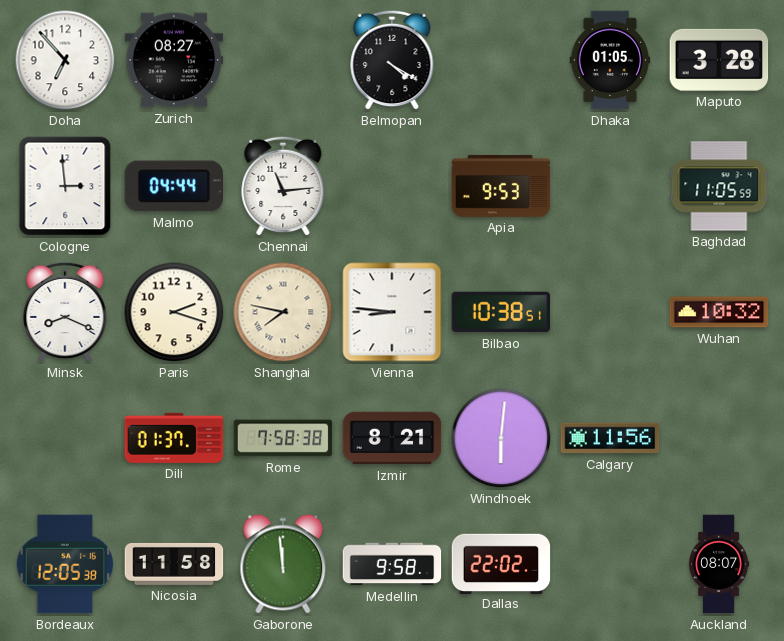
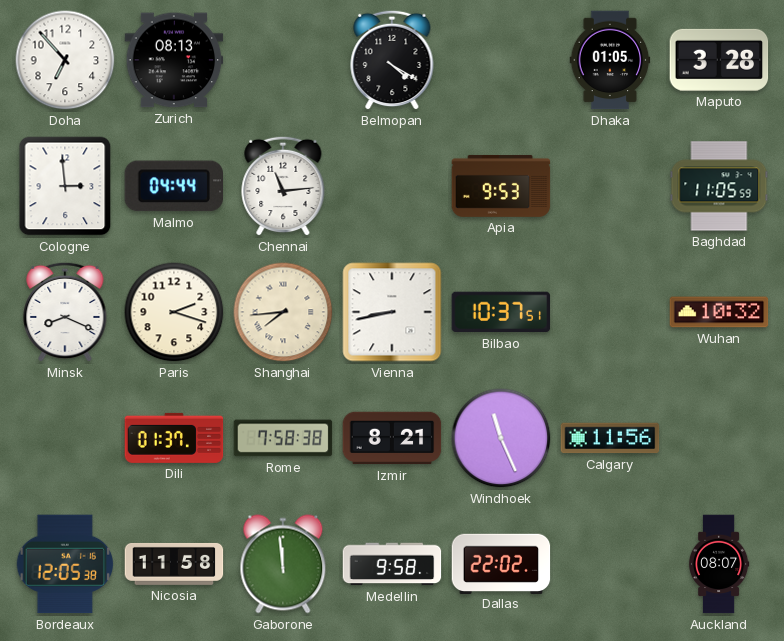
Zurich: 08:27 -> 08:13 (174, 60)
Shanghai: 7:47 -> 7:44 (283, 312)
Vienna: 8:46 -> 8:43 (392, 312)
Bilbao: 10:38 -> 10:37 (501, 312)
Windhoek: 6:01 -> 11:26 (501, 438)
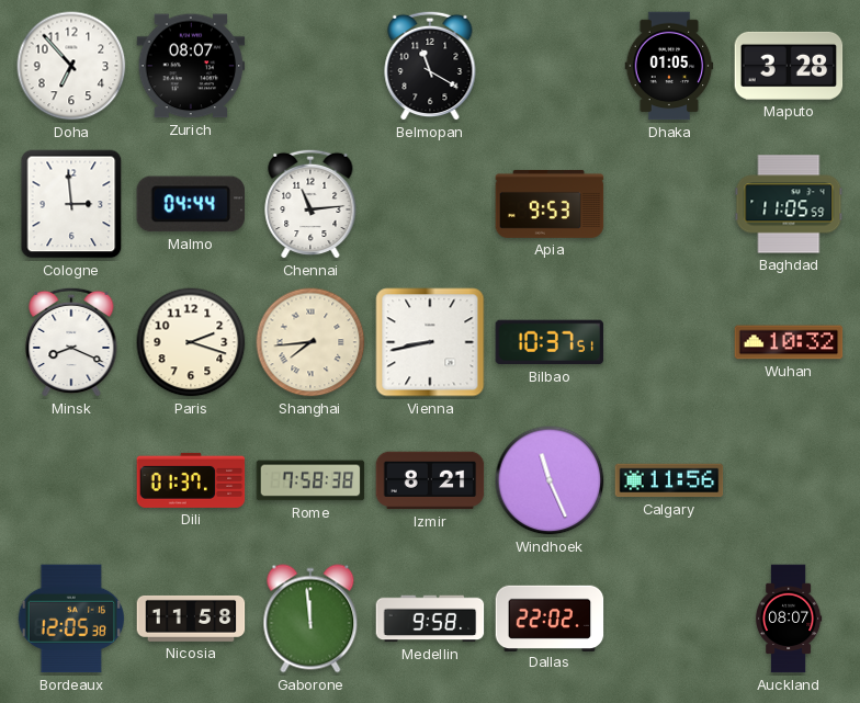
Zurich: 08:13 -> 08:07 (191, 66)
Belmopan: 4:20 -> 11:20 (430, 66)
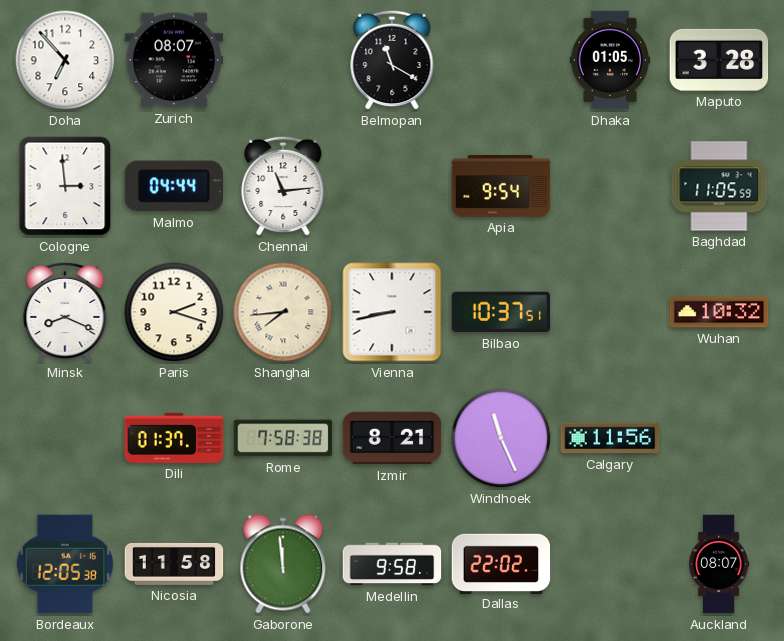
Apia: 9:53 -> 9:54 (501, 186)
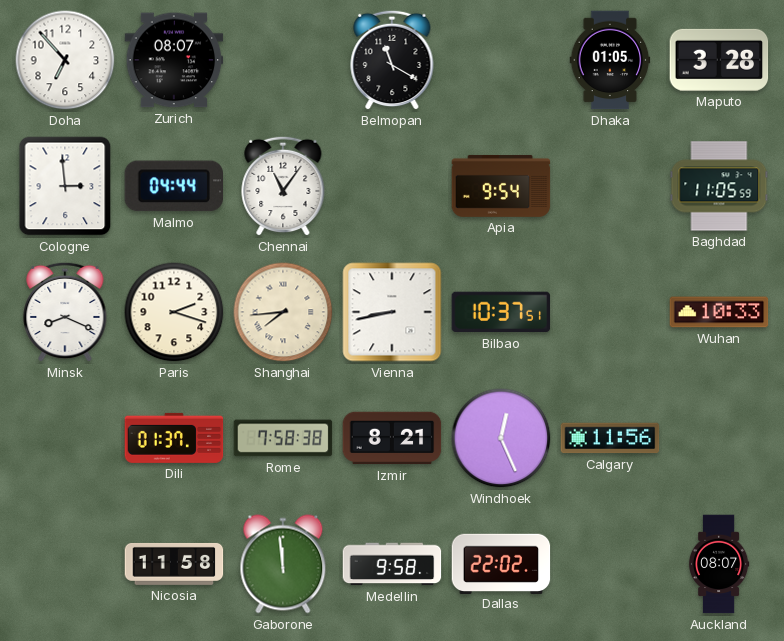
Chennai: 11:14 -> 11:06 (283, 186)
Wuhan: 10:32 -> 10:33 (719, 312)
Windhoek: 11:26 -> 12:26 (501, 438)
Bordeaux: 12:05 -> none (65, 564)
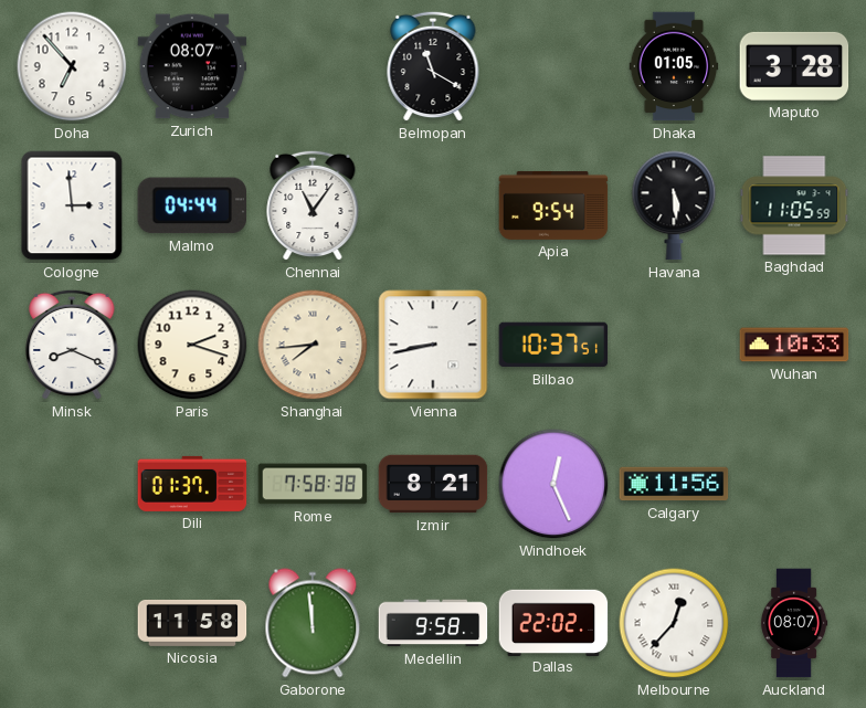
Havana: none -> 5:29 (674, 205)
Melbourne: none -> 12:37 (674, 623)
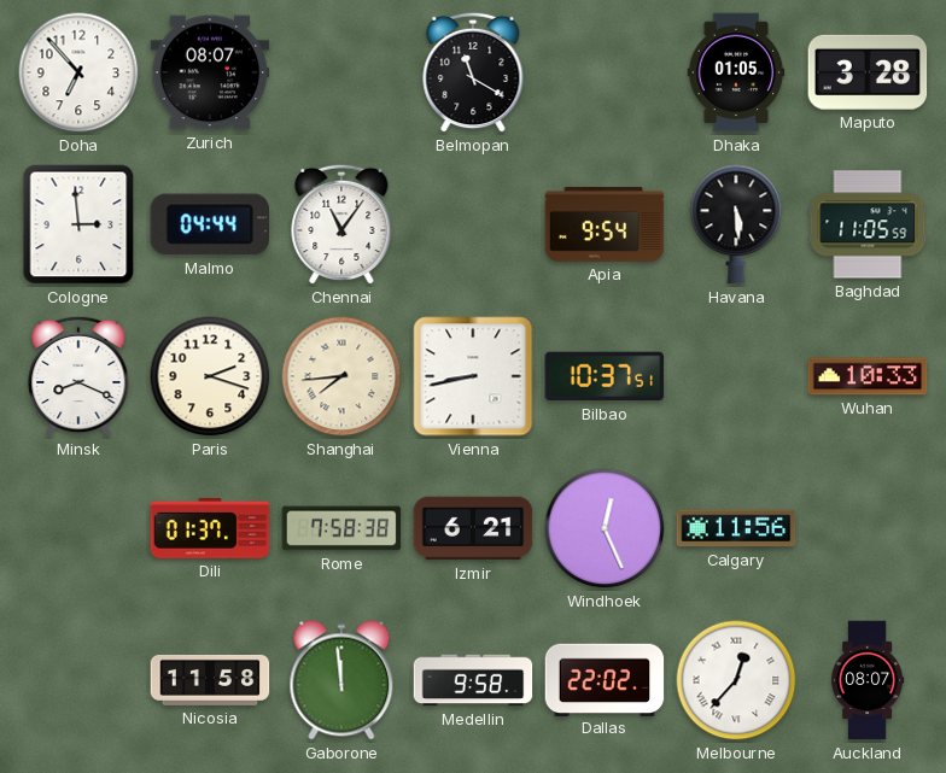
Izmir: 8:21 -> 6:21 (473, 528)
